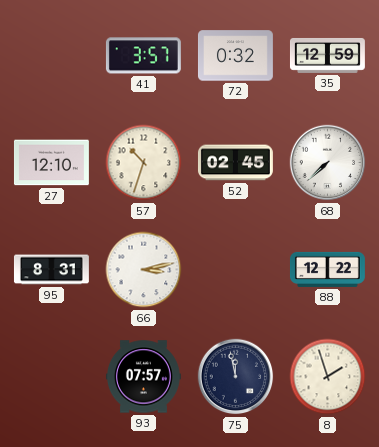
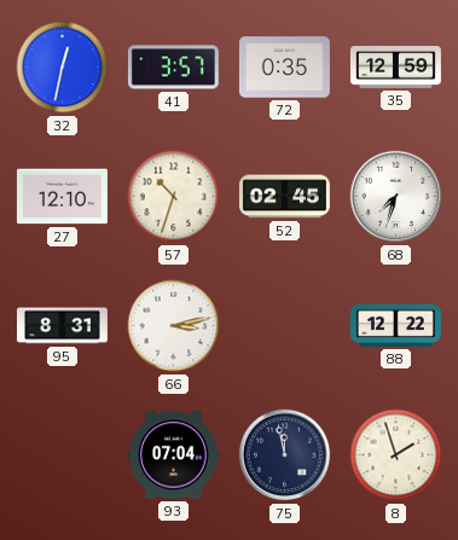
32: none -> 12:32 (63, 68)
72: 0:32 -> 0:35 (284, 68)
68: 7:38 -> 7:33 (396, 197)
93: 07:57 -> 07:04 (173, 455)
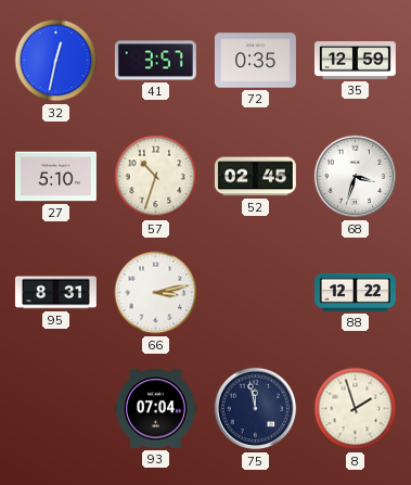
27: 12:10 -> 5:10 (55, 177)
68: 7:33 -> 3:33 (356, 177)
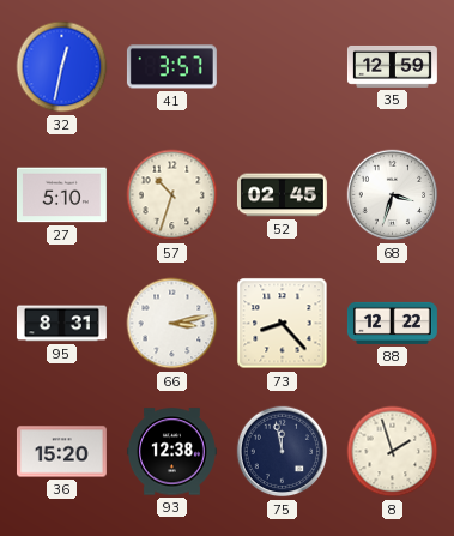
72: 0:35 -> none (255, 61)
73: none -> 8:23 (283, 324)
36: none -> 15:20 (61, 452)
93: 07:04 -> 12:38 (171, 452)
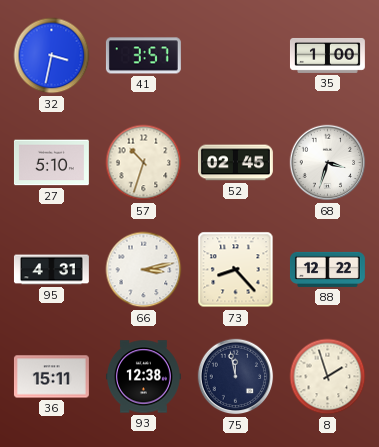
32: 12:32 -> 3:32 (52, 56)
35: 12:59 -> 1:00 (327, 55)
95: 8:31 -> 4:31 (51, 270)
36: 15:20 -> 15:11 (51, 377)
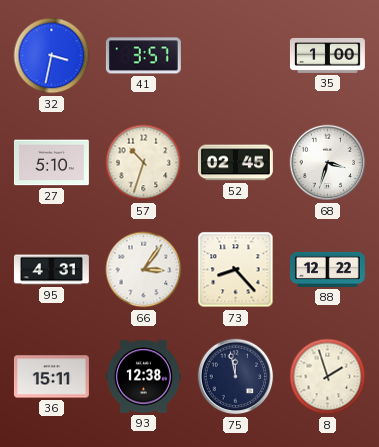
66: 3:13 -> 3:06 (144, 270)
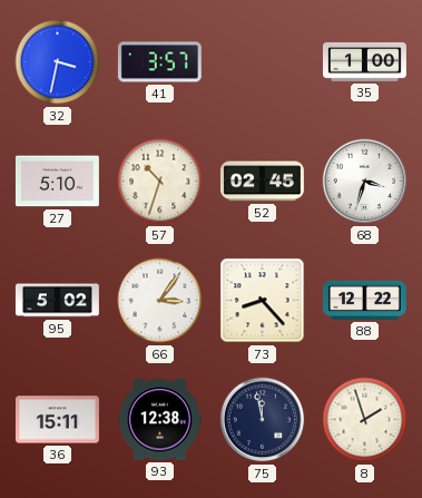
95: 4:31 -> 5:02 (57, 301)
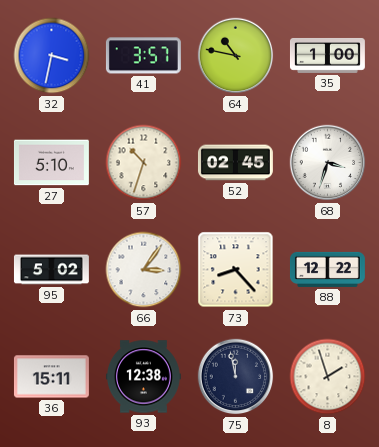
64: none -> 10:47 (236, 56)
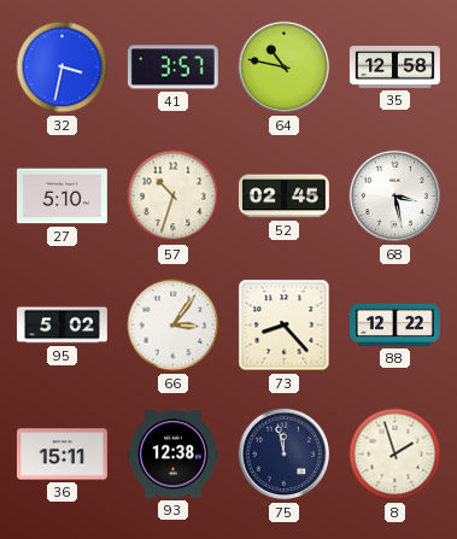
35: 1:00 -> 12:58 (394, 66)
68: 3:33 -> 3:28 (396, 197)
